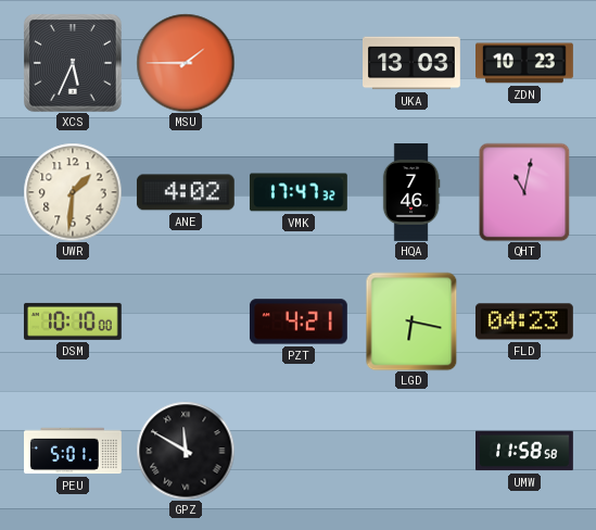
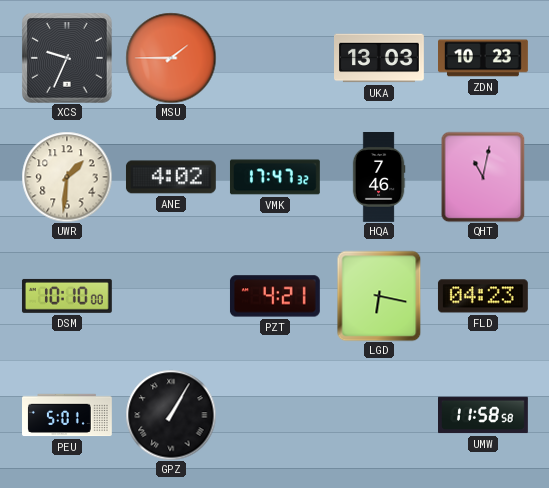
XCS: 5:34 -> 9:34 (67, 58)
GPZ: 11:50 -> 1:05 (171, 415)
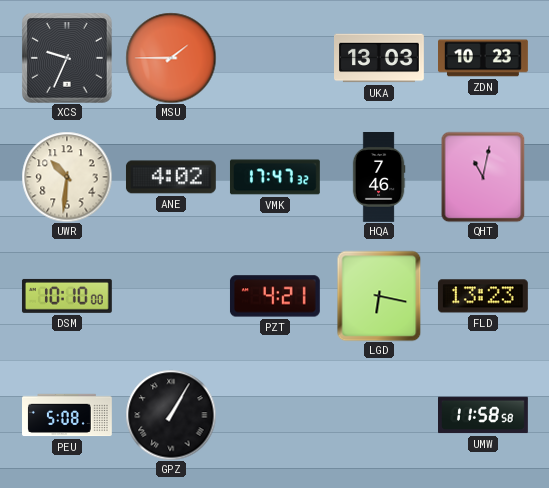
UWR: 1:31 -> 10:31 (67, 177)
FLD: 04:23 -> 13:23 (483, 296)
PEU: 5:01 -> 5:08 (68, 415)
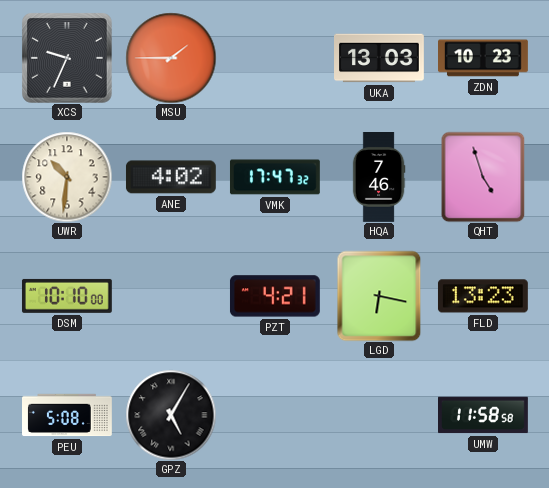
QHT: 11:02 -> 4:57 (483, 177)
GPZ: 1:05 -> 5:05 (171, 415)
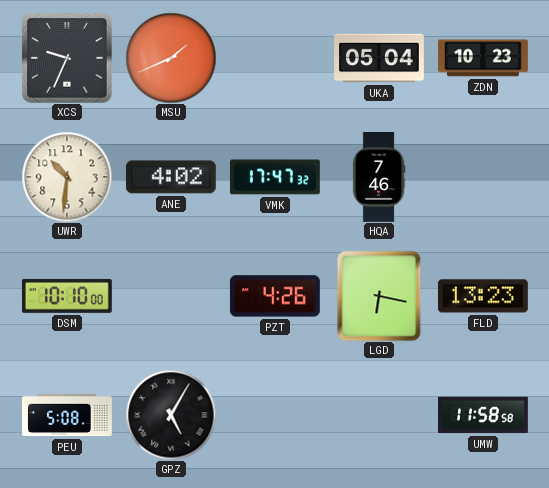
MSU: 1:45 -> 1:41 (171, 58)
UKA: 13:03 -> 05:04 (380, 58)
QHT: 4:57 -> none (483, 177)
PZT: 4:21 -> 4:26 (275, 296)
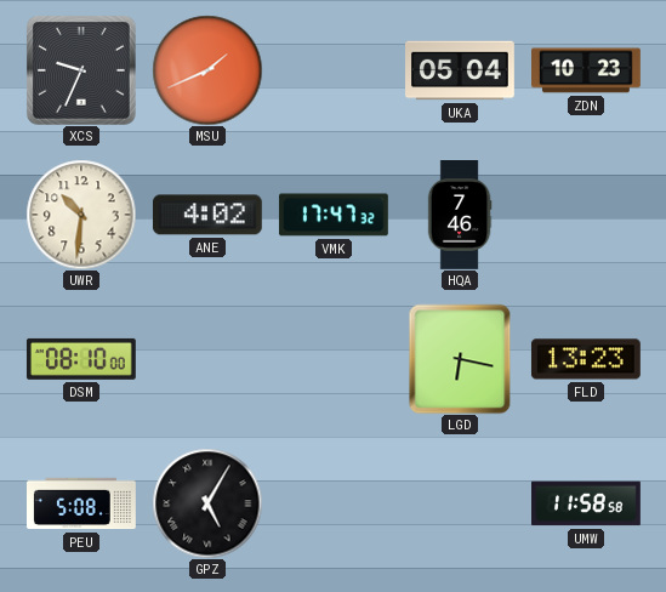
DSM: 10:10 -> 08:10 (81, 359)
PZT: 4:26 -> none (275, 296)
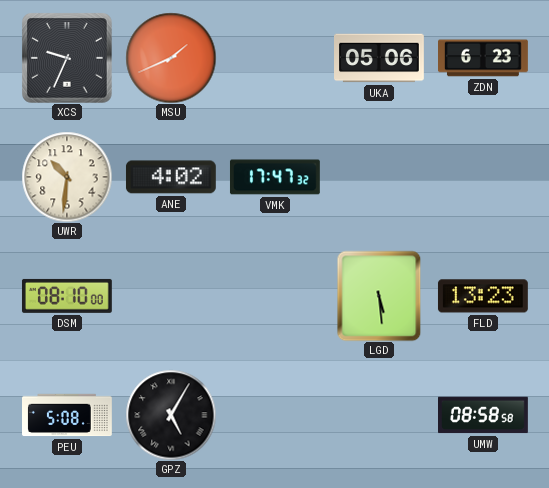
UKA: 05:04 -> 05:06 (380, 58)
ZDN: 10:23 -> 6:23 (484, 58)
HQA: 7:46 -> none (460, 216)
LGD: 6:17 -> 5:29 (379, 296)
UMW: 11:58 -> 08:58 (484, 415)
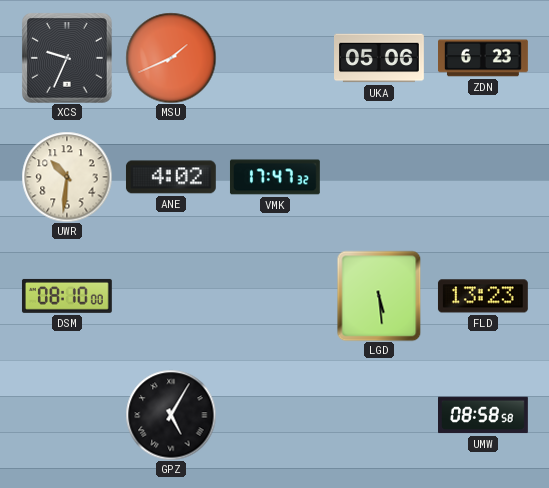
PEU: 5:08 -> none (68, 415)
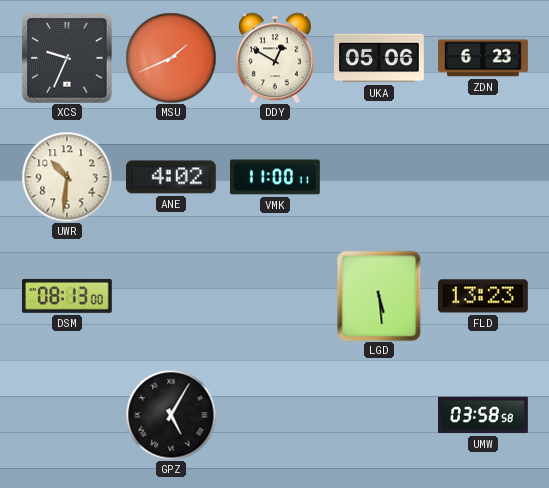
DDY: none -> 12:50 (276, 58)
VMK: 17:47 -> 11:00 (275, 177)
DSM: 08:10 -> 08:13 (67, 296)
UMW: 08:58 -> 03:58 (484, 415)
